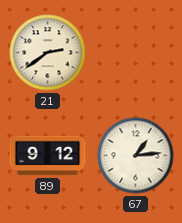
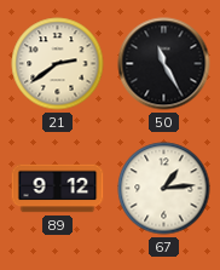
50: none -> 11:25 (164, 64)
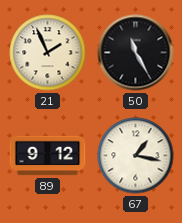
21: 2:39 -> 1:56 (48, 53)
67: 1:14 -> 1:17 (136, 156)
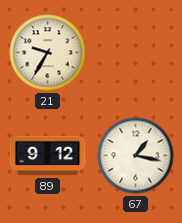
21: 1:56 -> 9:35 (48, 53)
50: 11:25 -> none (136, 53)
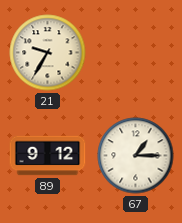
67: 1:17 -> 1:15 (136, 156)
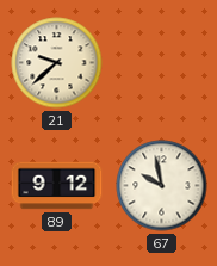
21: 9:35 -> 9:38 (57, 63)
67: 1:15 -> 9:58 (162, 186)
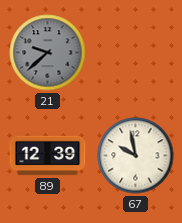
21 dial: cream -> grey (48, 53)
89: 9:12 -> 12:39 (48, 156)
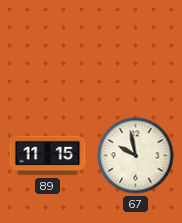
21: 9:38 -> none (48, 53)
89: 12:39 -> 11:15 (48, 156)
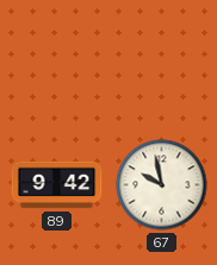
89: 11:15 -> 9:42 (57, 185)
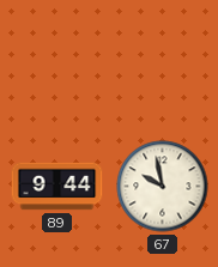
89: 9:42 -> 9:44 (57, 187)
